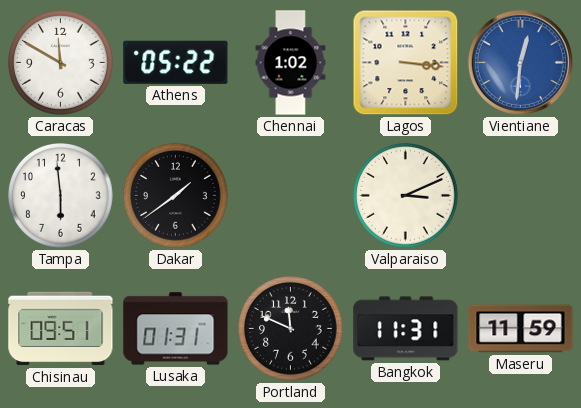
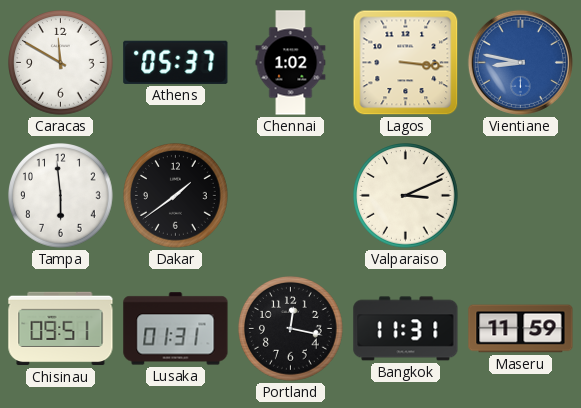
Athens: 05:22 -> 05:37 (176, 62)
Vientiane: 12:31 -> 8:47 (520, 62)
Portland: 11:49 -> 12:17 (291, 329)
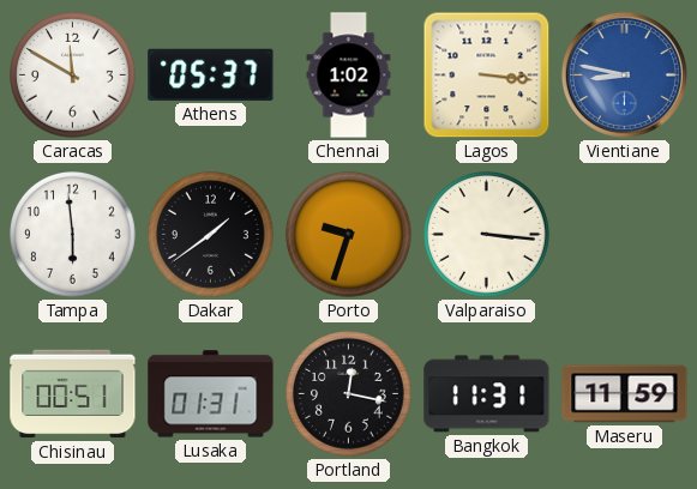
Porto: none -> 9:33 (349, 235)
Valparaiso: 3:11 -> 3:16 (487, 235)
Chisinau: 09:51 -> 00:51 (73, 394)
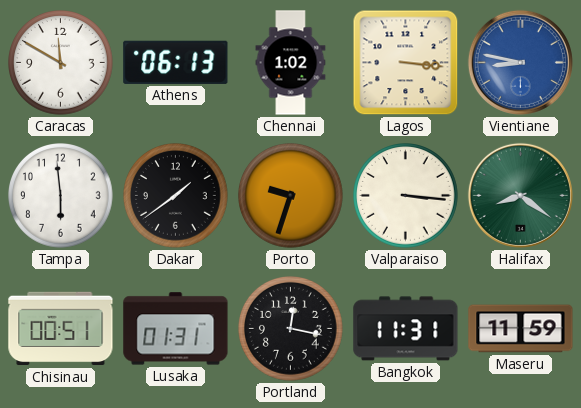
Athens: 05:37 -> 06:13 (176, 62)
Halifax: none -> 8:21 (520, 195)
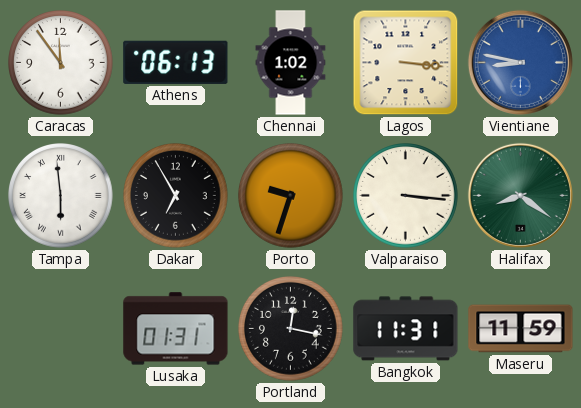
Caracas: 11:50 -> 11:54 (61, 63)
Tampa numerals: Arabic -> Roman (61, 196)
Dakar: 1:39 -> 6:55 (176, 196)
Chisinau: 00:51 -> none (61, 329)
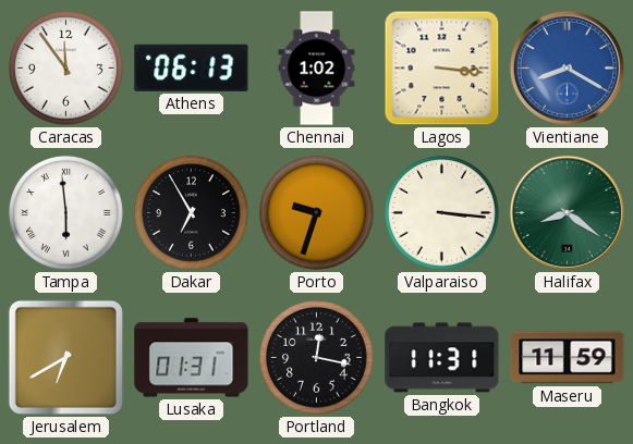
Vientiane: 8:47 -> 8:20 (567, 67)
Jerusalem: none -> 6:40 (65, 357)
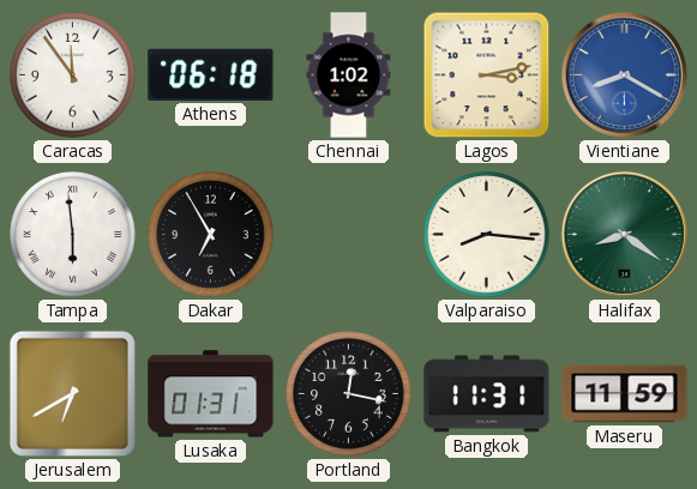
Athens: 06:13 -> 06:18 (211, 74)
Lagos: 3:16 -> 3:13 (487, 76)
Porto: 9:33 -> none (317, 213)
Valparaiso: 3:16 -> 8:16 (487, 235)
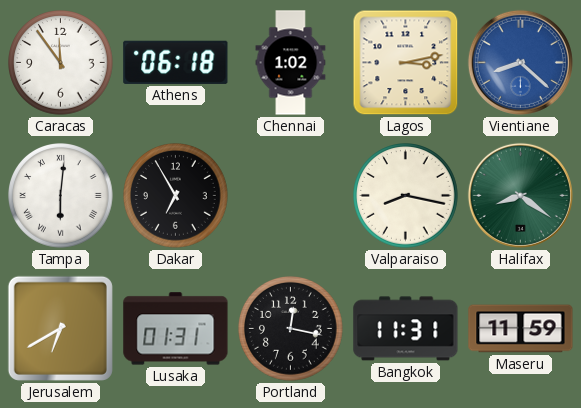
Vientiane: 8:20 -> 8:22 (520, 62)
Tampa: 5:59 -> 6:01 (61, 196)
Valparaiso: 8:16 -> 8:17 (406, 196)
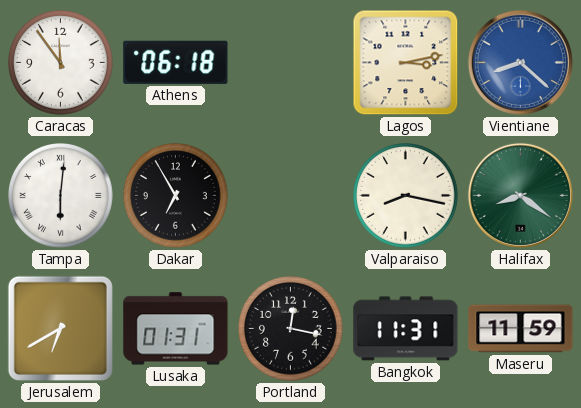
Chennai: 1:02 -> none (291, 63)
